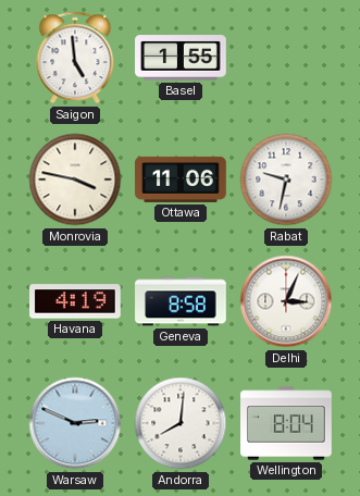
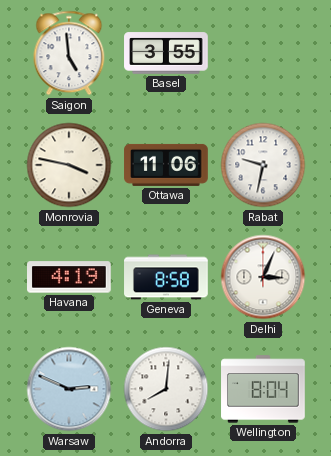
Basel: 1:55 -> 3:55 (166, 53)
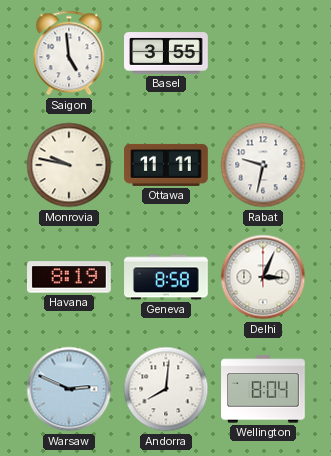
Monrovia: 3:47 -> 9:47 (69, 165)
Ottawa: 11:06 -> 11:11 (166, 165)
Havana: 4:19 -> 8:19 (70, 277)
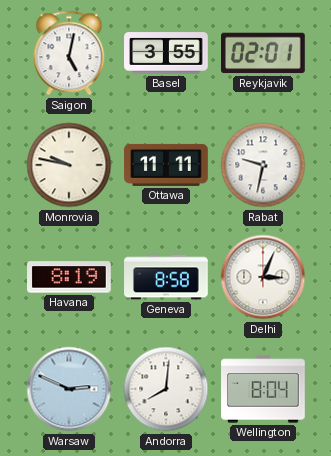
Saigon: 4:59 -> 5:02 (69, 53)
Reykjavik: none -> 02:01 (264, 53)
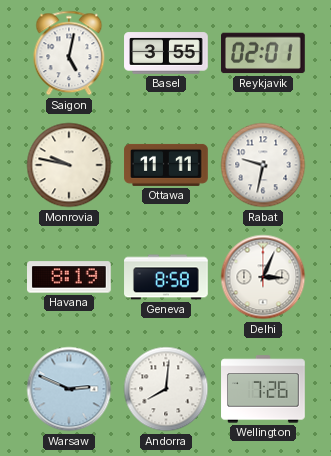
Wellington: 8:04 -> 7:26 (263, 389)
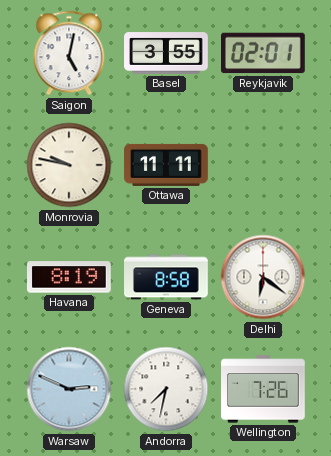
Rabat: 9:32 -> none (263, 165)
Delhi: 3:04 -> 6:21 (263, 277)
Andorra: 8:01 -> 7:32 (166, 389)
